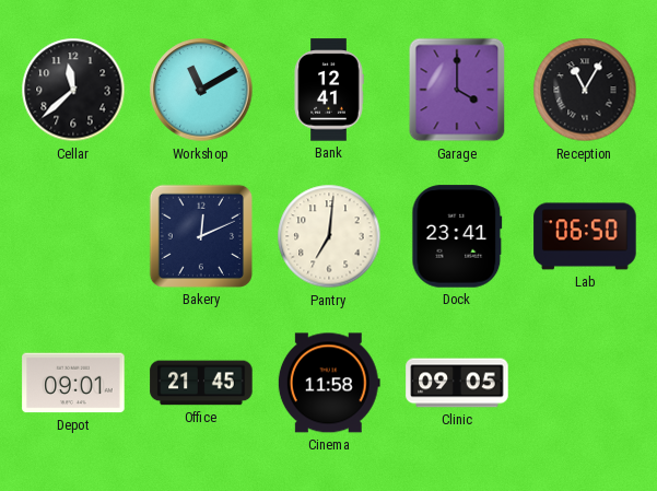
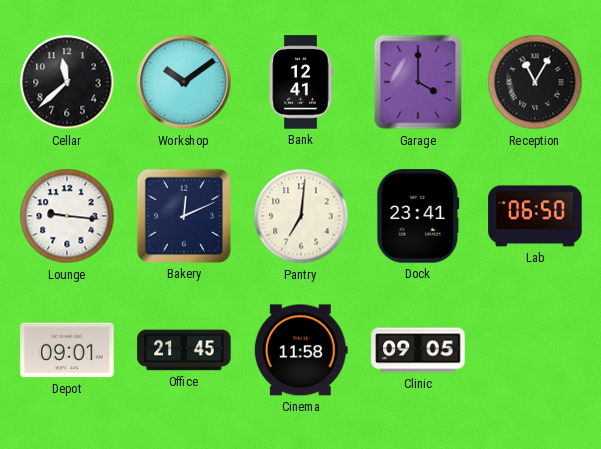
Workshop: 11:10 -> 10:09 (184, 82)
Lounge: none -> 9:16 (67, 216)
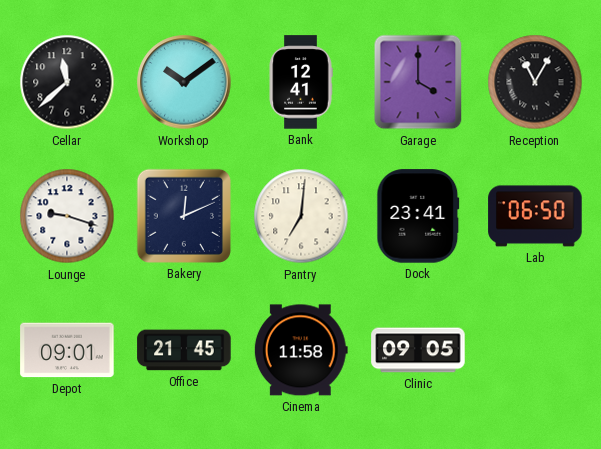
Lounge: 9:16 -> 9:18 (67, 216)
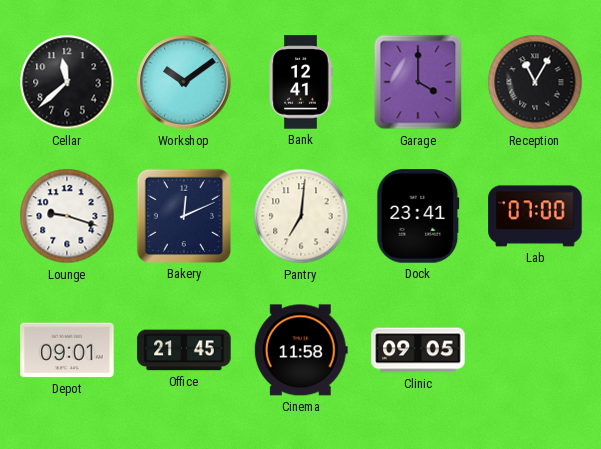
Lab: 06:50 -> 07:00 (535, 216)
